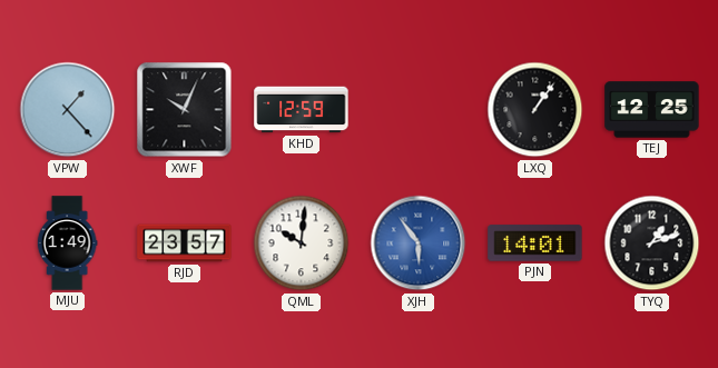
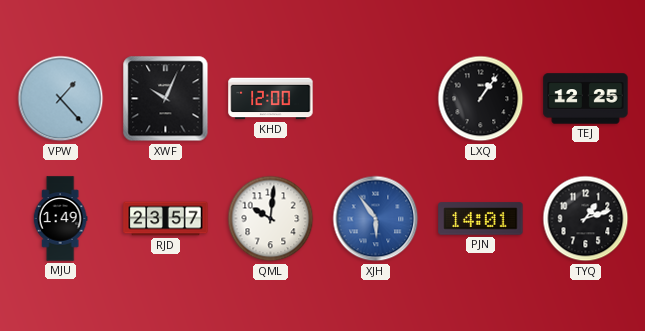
KHD: 12:59 -> 12:00 (271, 99)
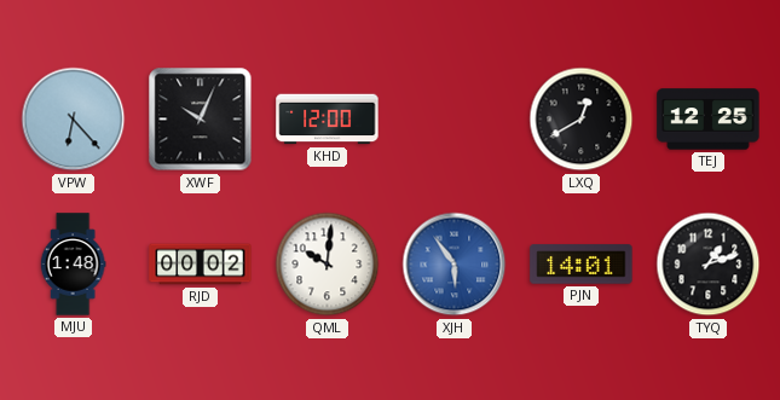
VPW: 1:23 -> 6:23 (74, 120)
LXQ: 1:06 -> 12:40 (582, 120)
MJU: 1:49 -> 1:48 (73, 265)
RJD: 23:57 -> 00:02 (201, 265)
